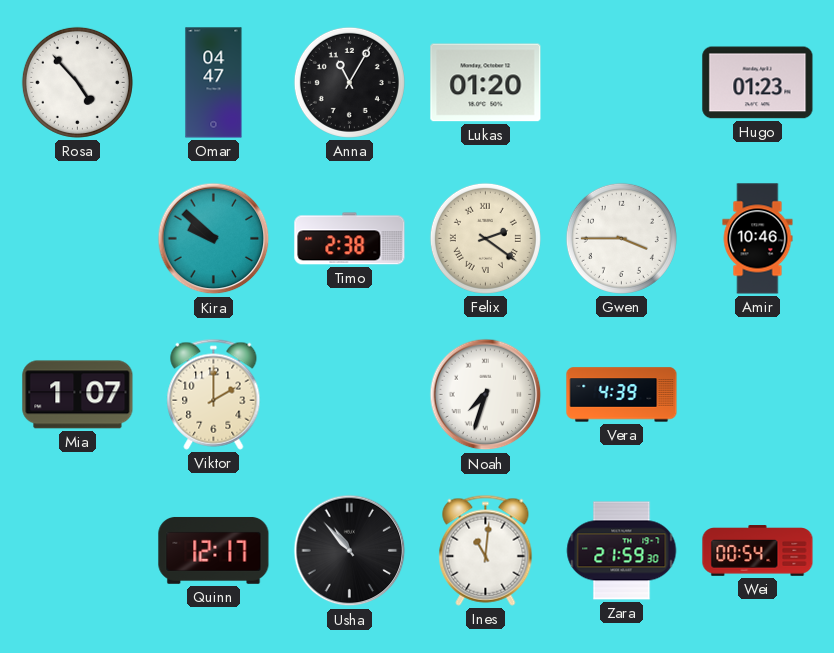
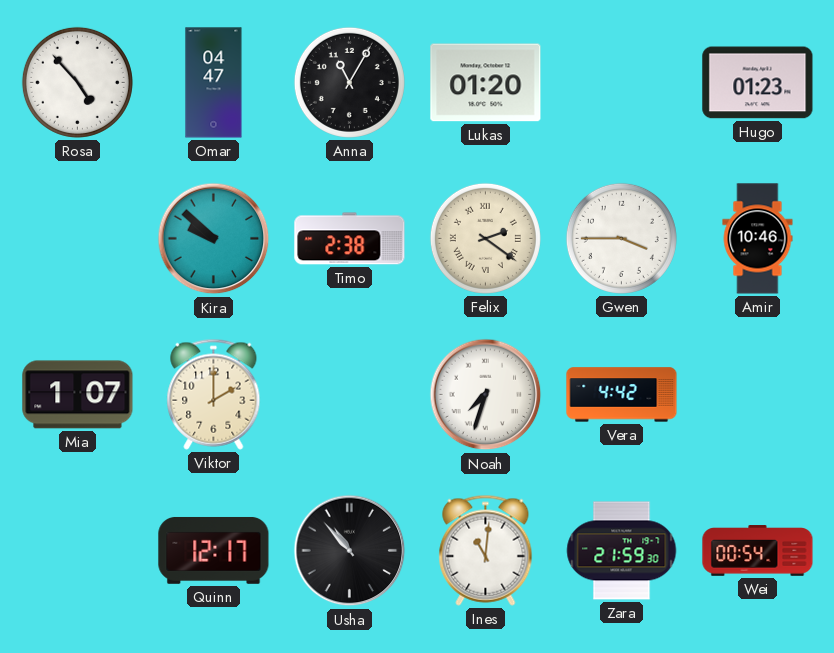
Vera: 4:39 -> 4:42 (622, 395)
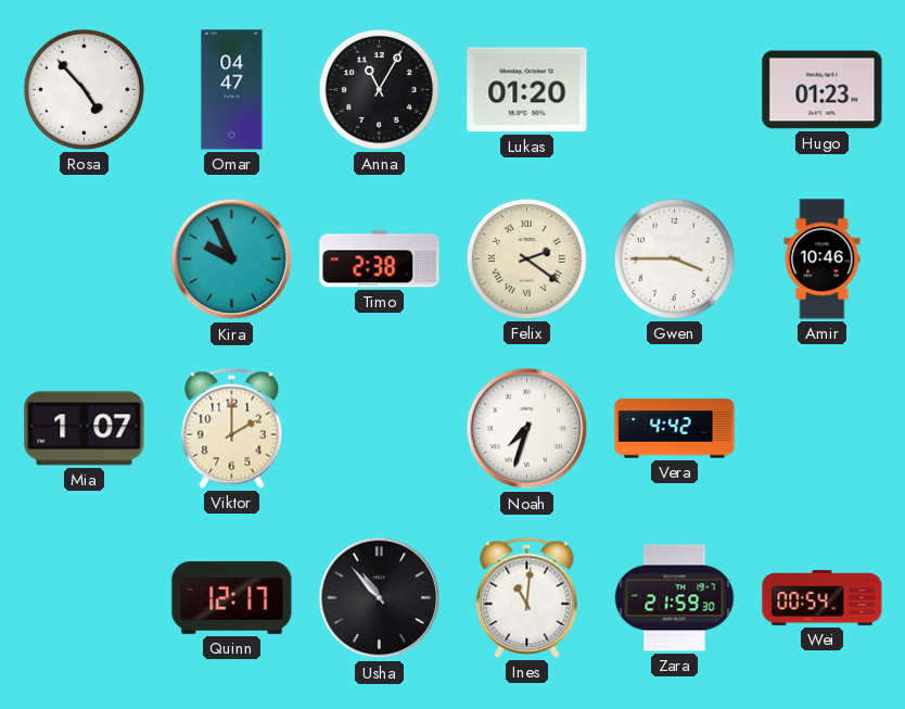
Kira: 9:52 -> 9:56 (232, 259)
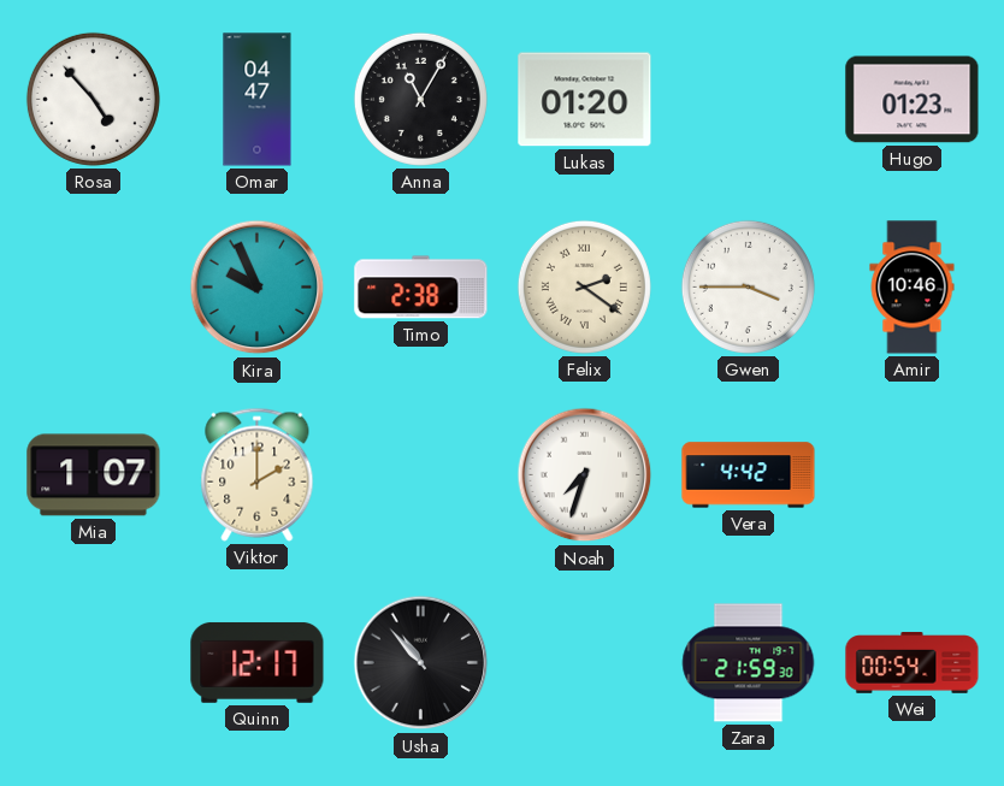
Ines: 11:01 -> none (527, 597)
